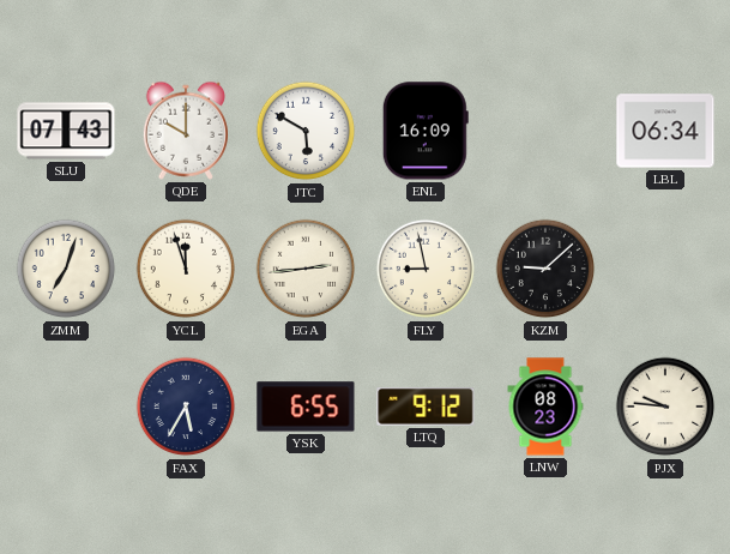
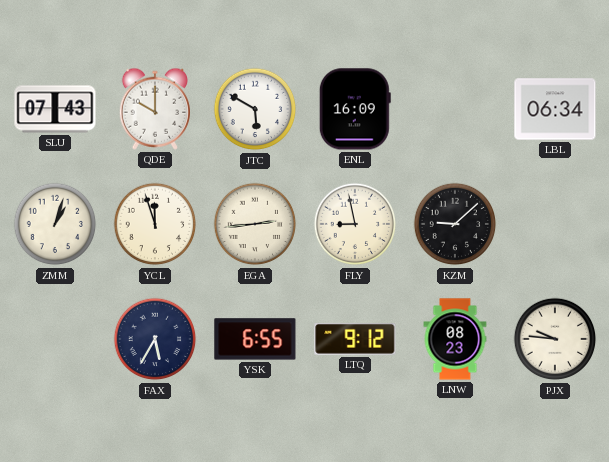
ZMM: 7:03 -> 1:03 (55, 224)
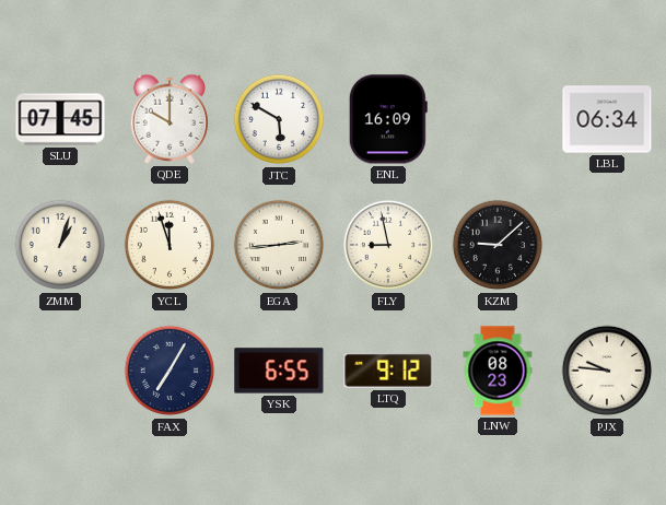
SLU: 07:43 -> 07:45 (60, 119)
FAX: 5:35 -> 7:05 (170, 371)
